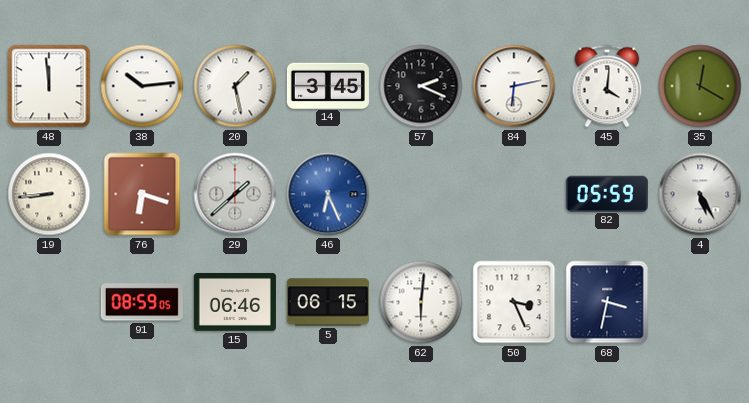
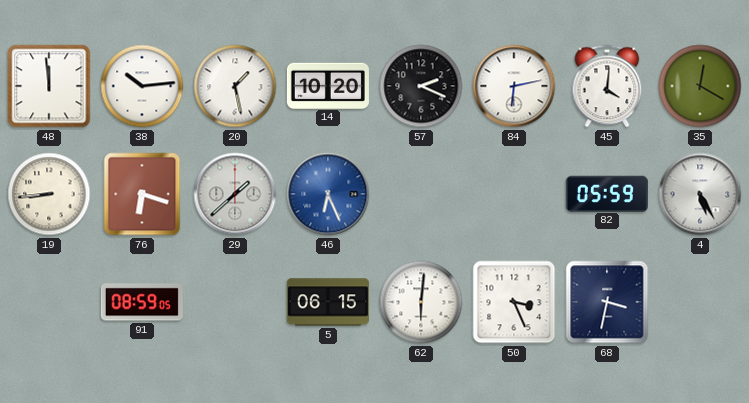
14: 3:45 -> 10:20 (328, 85)
15: 06:46 -> none (235, 302)
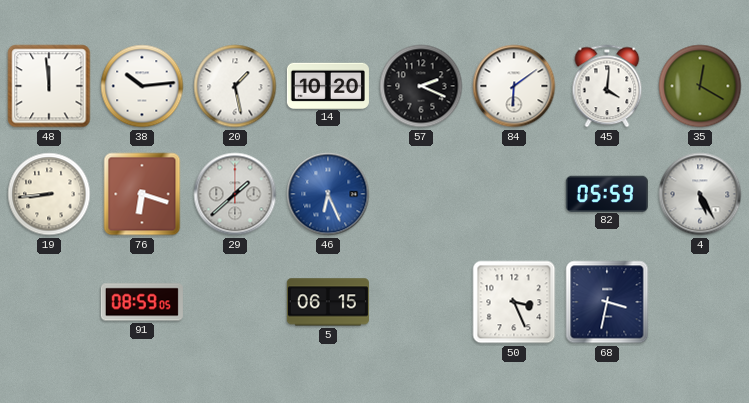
84: 6:13 -> 6:09 (514, 86)
62: 6:01 -> none (421, 302)
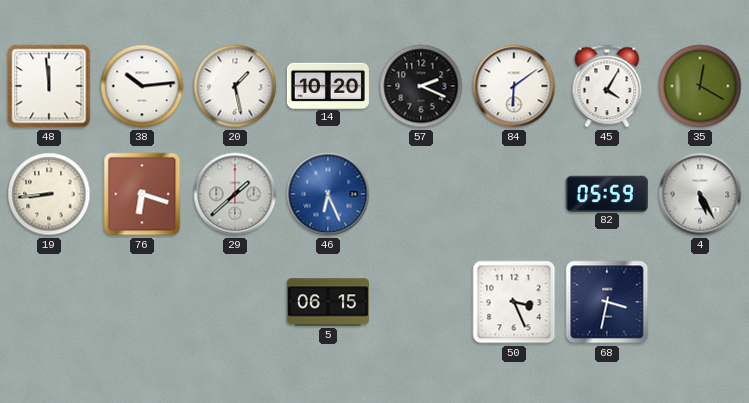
45: 4:01 -> 4:05 (607, 86)
91: 08:59 -> none (142, 302)
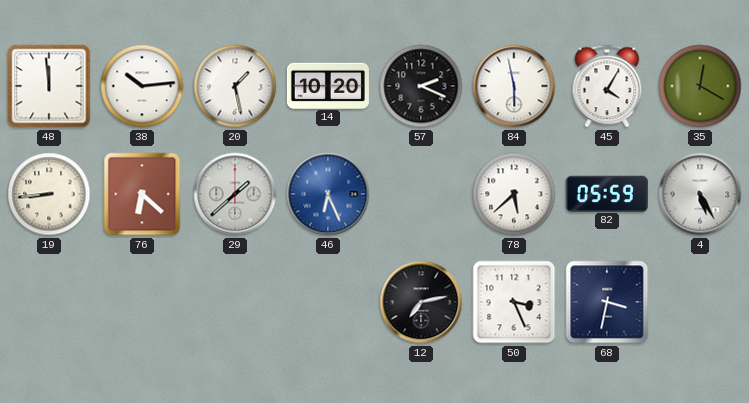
84: 6:09 -> 5:58 (514, 86)
76: 6:18 -> 6:22 (142, 194)
78: none -> 5:38 (514, 194)
5: 06:15 -> none (328, 302)
12: none -> 7:13 (421, 302)
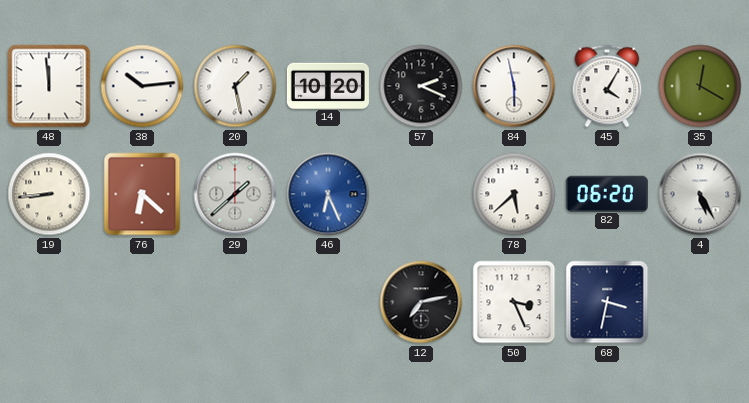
82: 05:59 -> 06:20 (607, 193)
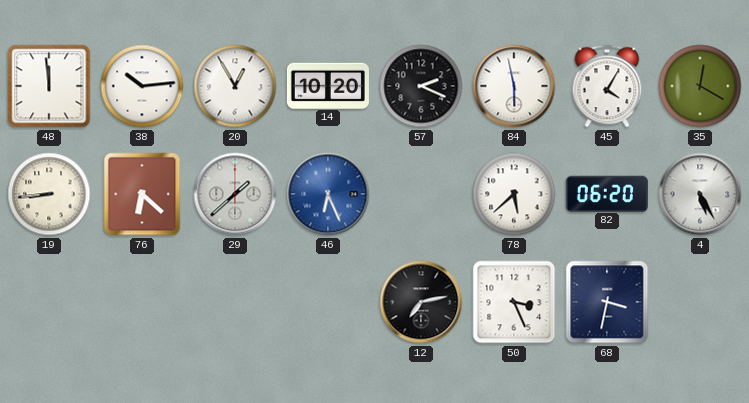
20: 1:28 -> 12:55 (235, 86)
